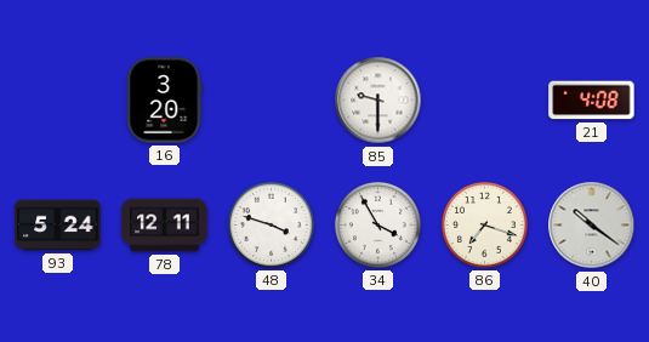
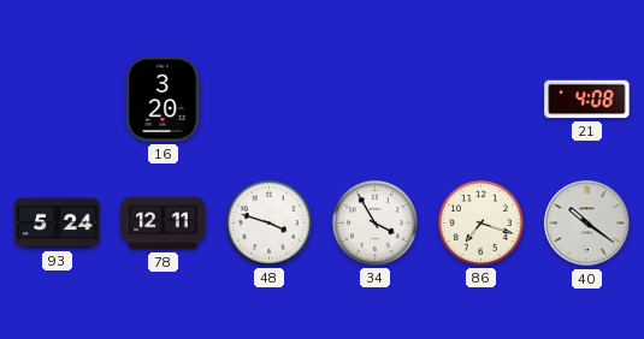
85: 9:30 -> none (378, 101)
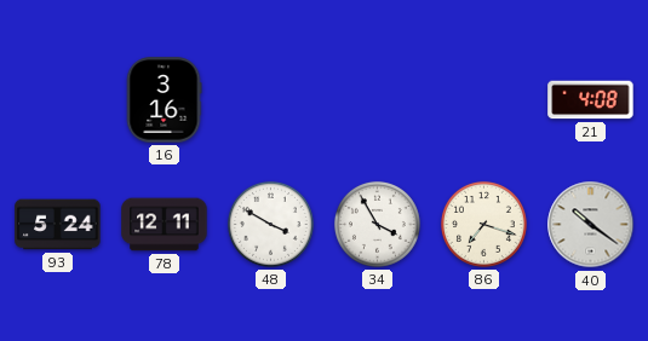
16: 3:20 -> 3:16 (164, 100)
48: 3:48 -> 3:50 (270, 224)
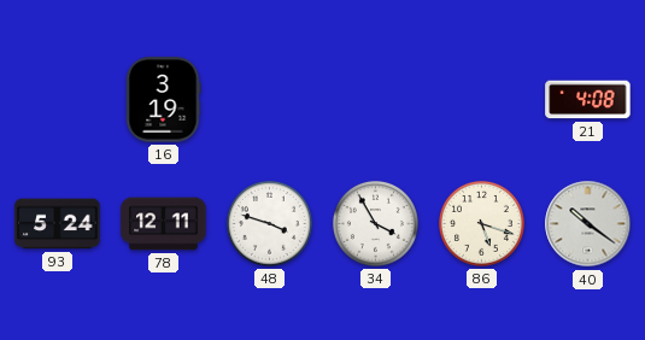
16: 3:16 -> 3:19 (163, 100)
48: 3:50 -> 3:48 (269, 223)
86: 7:18 -> 5:18 (481, 223)
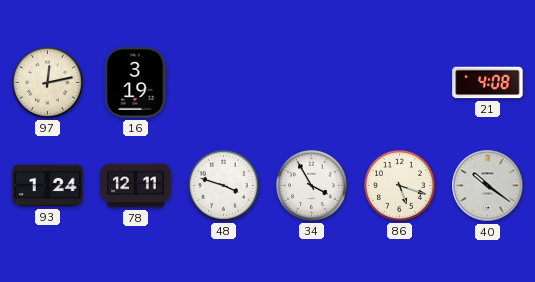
97: none -> 12:13 (47, 82)
93: 5:24 -> 1:24 (48, 186)
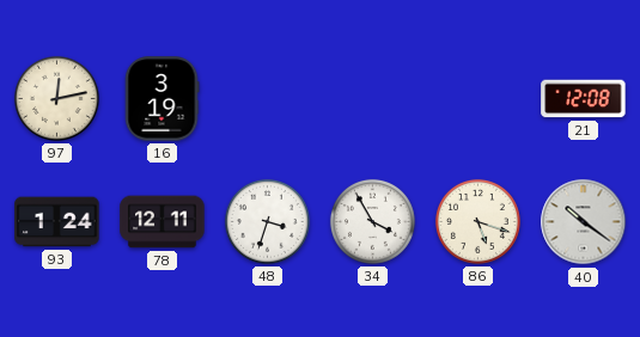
21: 4:08 -> 12:08 (584, 99)
48: 3:48 -> 3:33 (267, 221)
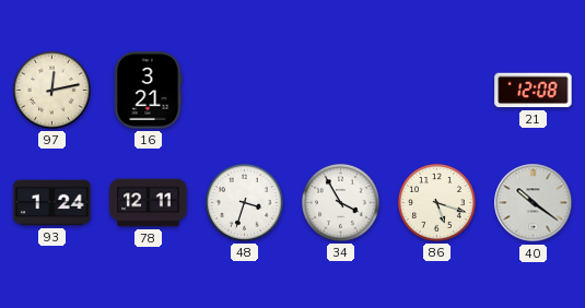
16: 3:19 -> 3:21 (148, 91)
